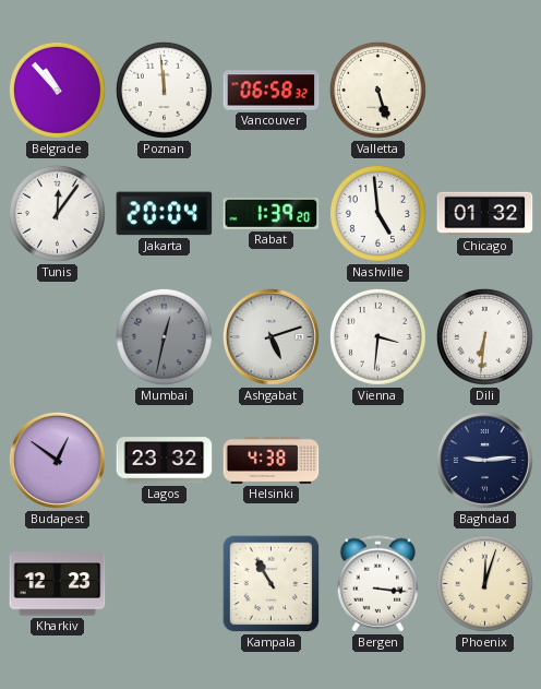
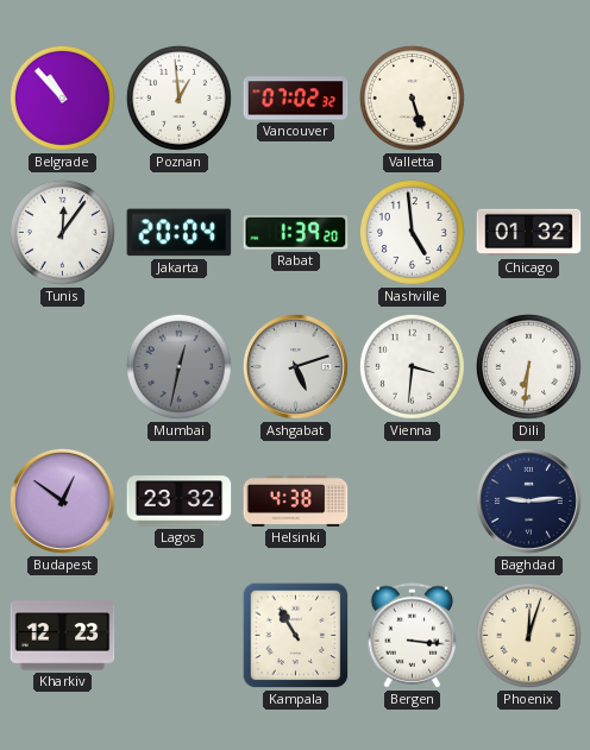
Poznan: 11:59 -> 12:59 (178, 97)
Vancouver: 06:58 -> 07:02 (296, 99)
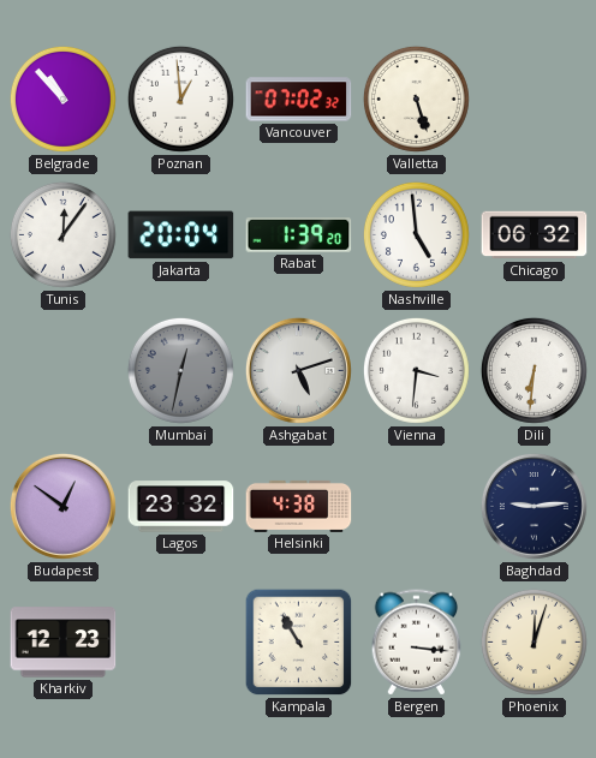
Chicago: 01:32 -> 06:32 (535, 235)
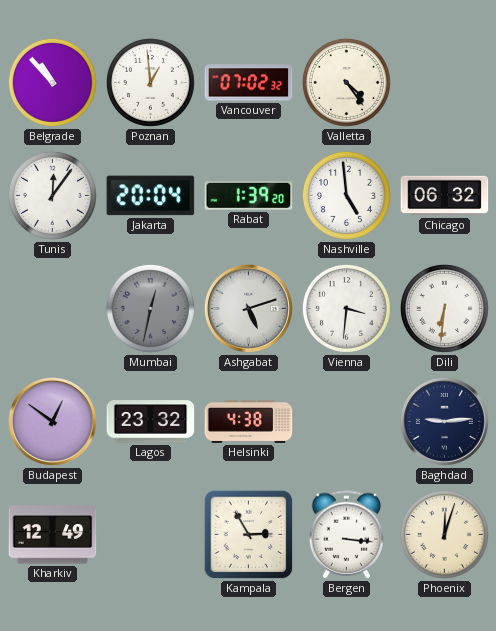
Valletta: 5:27 -> 4:24 (346, 82)
Kharkiv: 12:23 -> 12:49 (53, 535)
Kampala: 10:55 -> 2:55 (249, 535)
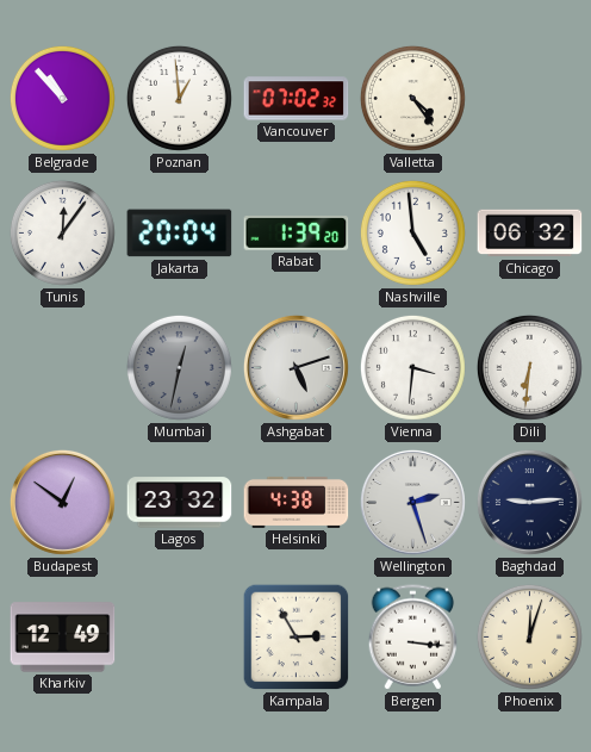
Wellington: none -> 2:27 (412, 502)
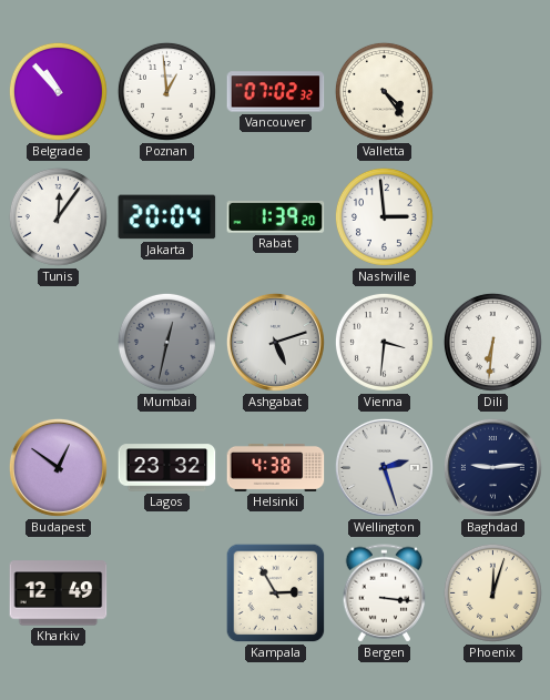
Nashville: 4:59 -> 2:59 (384, 216)
Chicago: 06:32 -> none (530, 234)
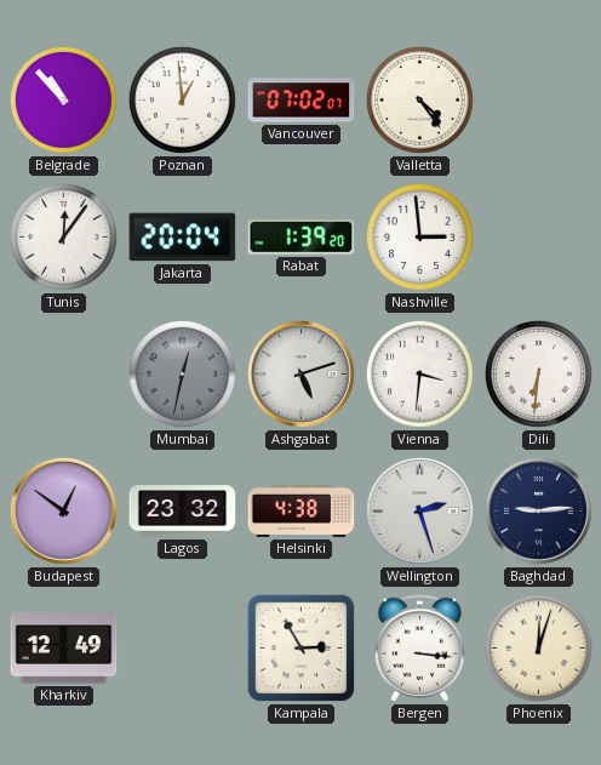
Vancouver: 07:02:32 -> 07:02:07 (302, 101)
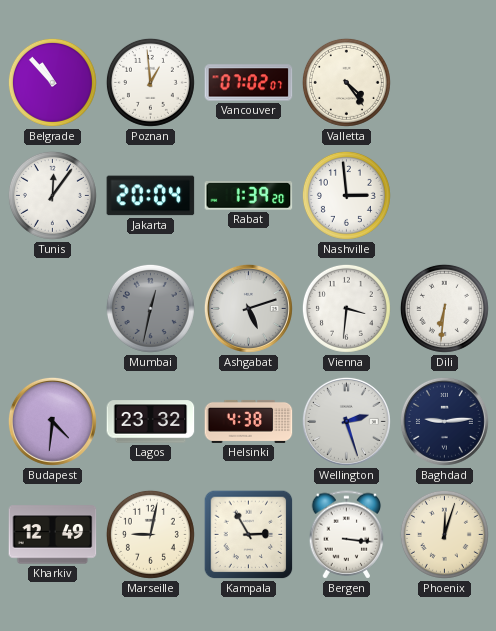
Budapest: 12:51 -> 4:31 (52, 421)
Marseille: none -> 9:02 (150, 534)
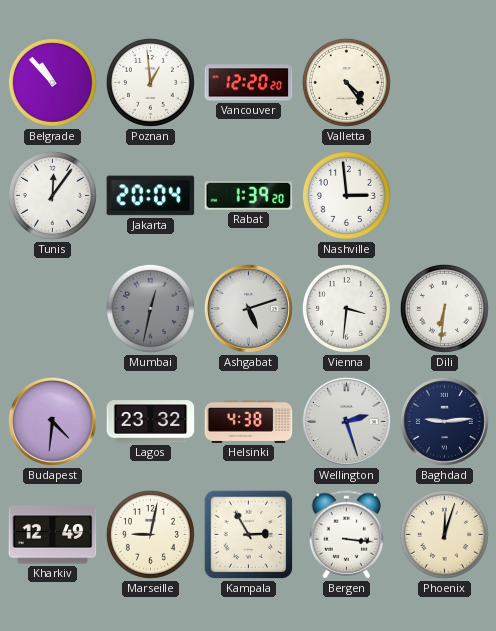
Vancouver: 07:02 -> 12:20 (249, 83)
